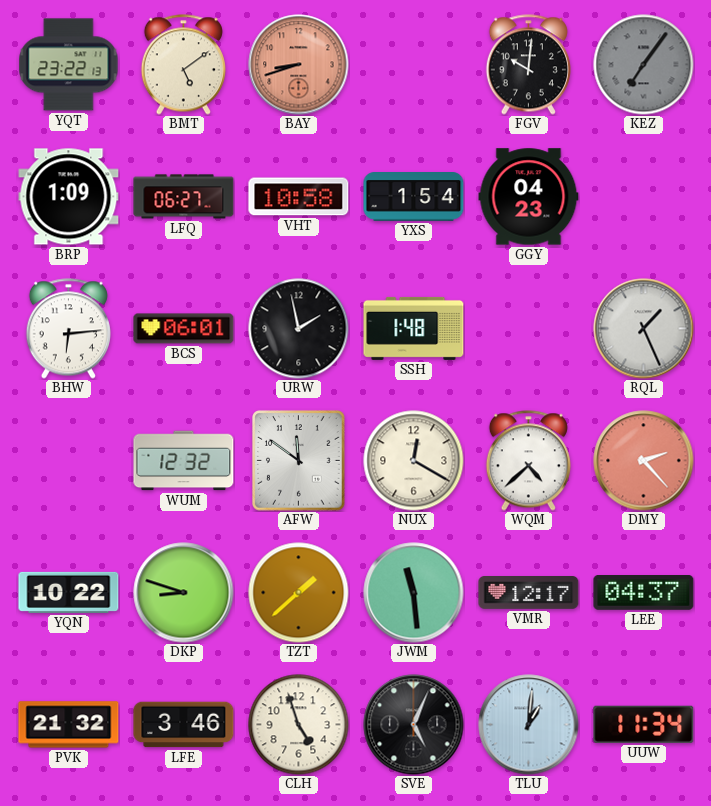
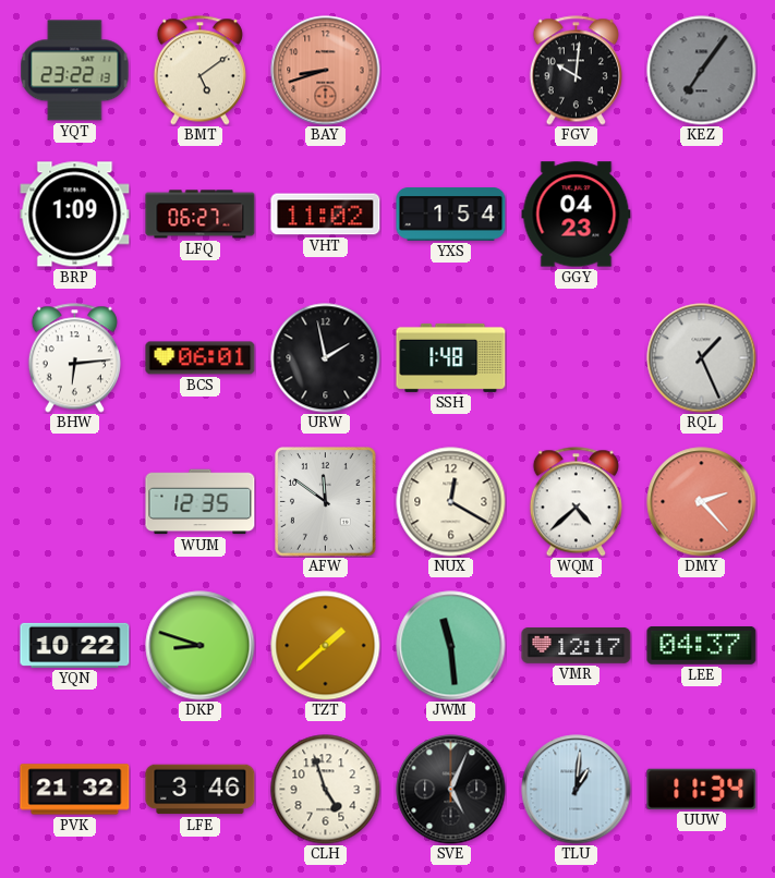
VHT: 10:58 -> 11:02 (326, 215)
WUM: 12:32 -> 12:35 (201, 502)
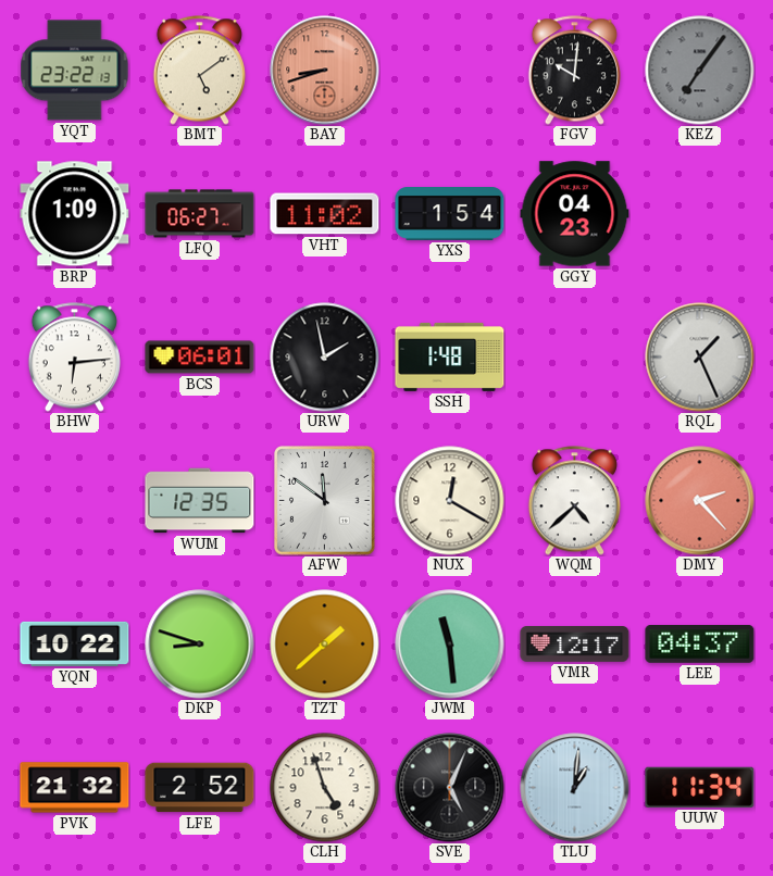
LFE: 3:46 -> 2:52 (200, 788)
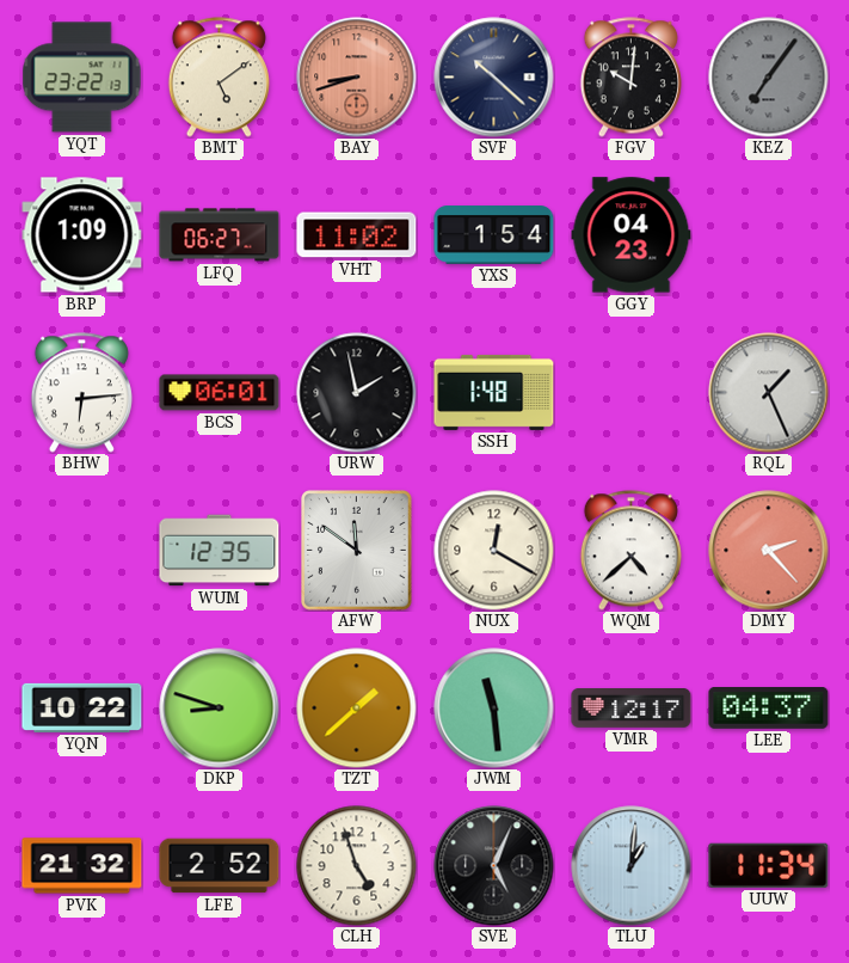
SVF: none -> 10:22 (494, 78)
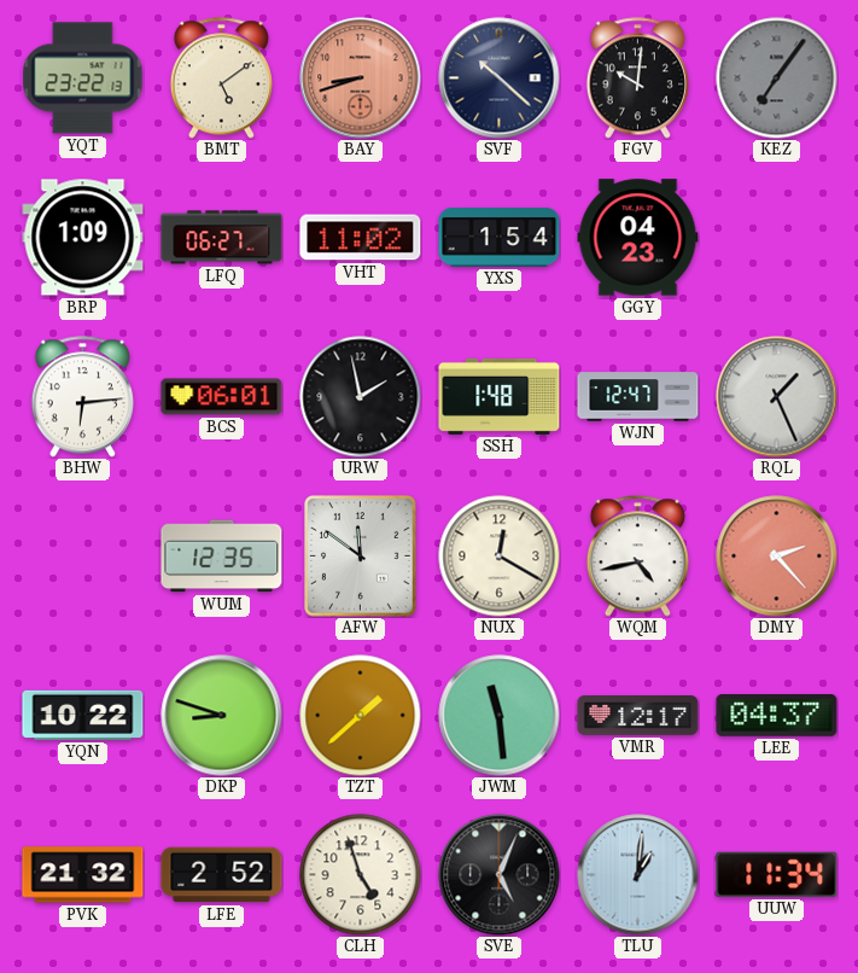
WJN: none -> 12:47 (638, 397)
WQM: 4:38 -> 4:43 (637, 557)
